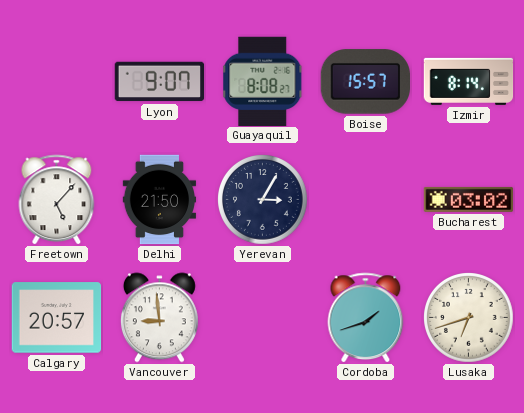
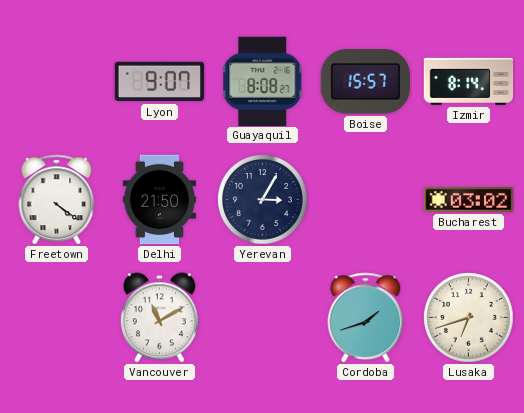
Freetown: 5:07 -> 4:21 (57, 200)
Calgary: 20:57 -> none (57, 318)
Vancouver: 8:59 -> 11:10 (159, 318)
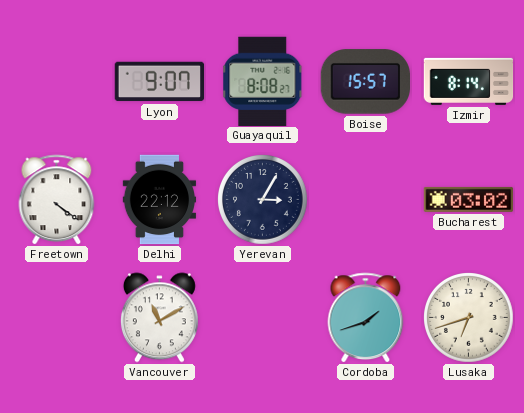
Delhi: 21:50 -> 22:12 (160, 200)
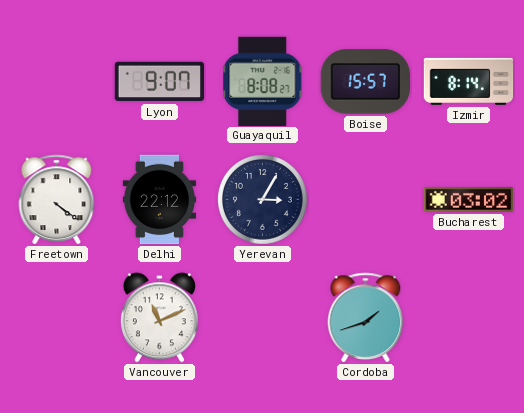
Vancouver: 11:10 -> 11:11 (159, 318)
Lusaka: 6:42 -> none (469, 318)
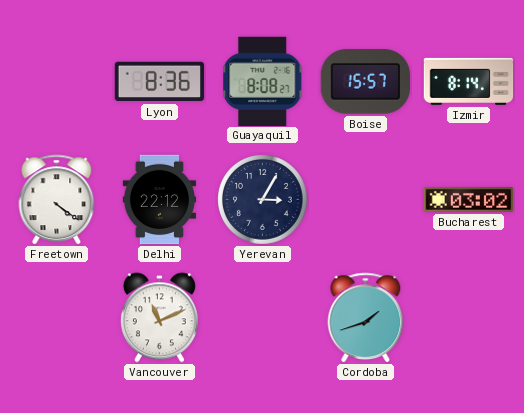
Lyon: 9:07 -> 8:36 (160, 82)
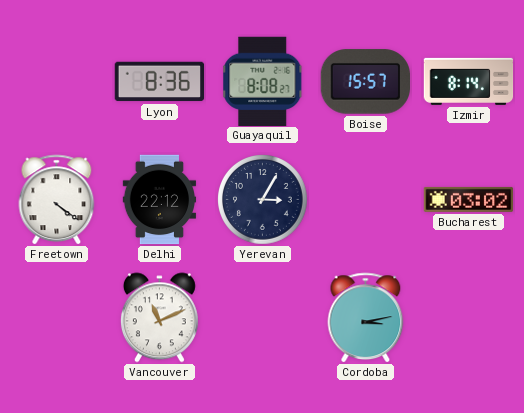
Cordoba: 1:42 -> 3:13 (366, 318)
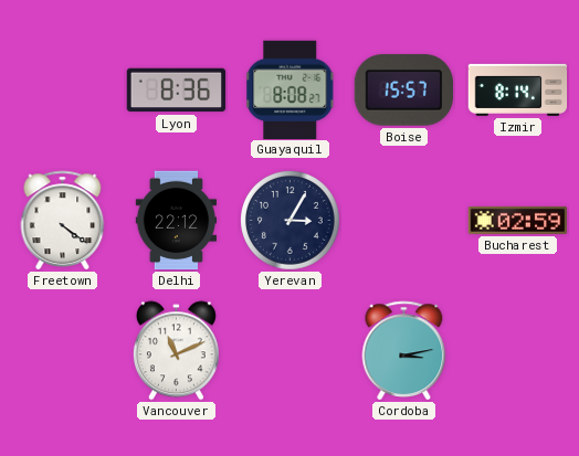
Bucharest: 03:02 -> 02:59 (518, 220)
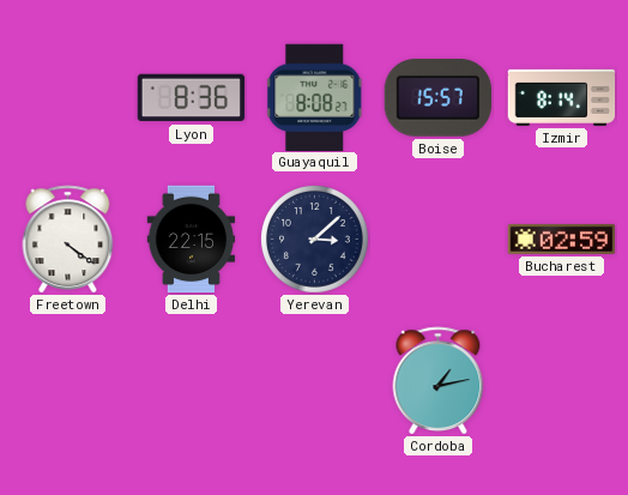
Delhi: 22:12 -> 22:15 (192, 240)
Yerevan: 3:05 -> 3:08 (315, 240)
Vancouver: 11:11 -> none (176, 351)
Cordoba: 3:13 -> 1:13 (439, 381)
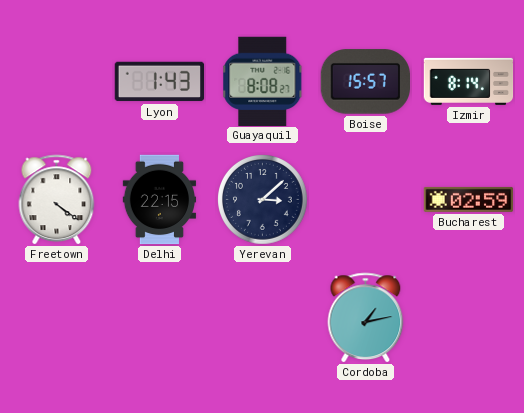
Lyon: 8:36 -> 1:43 (160, 82)
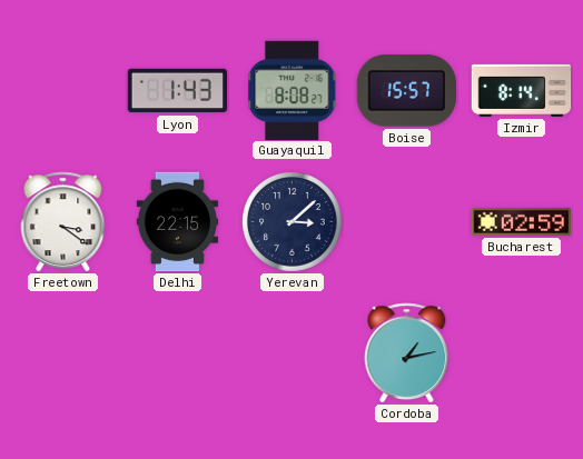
Freetown: 4:21 -> 3:21 (63, 222)
